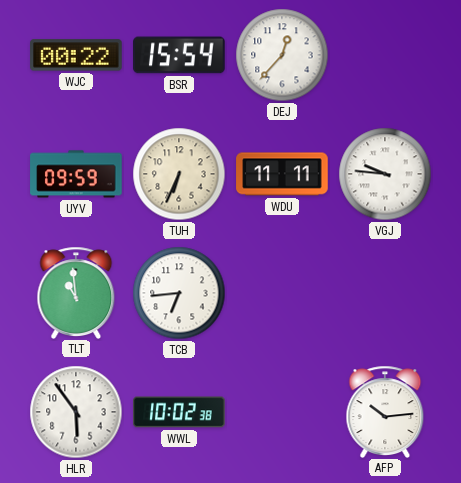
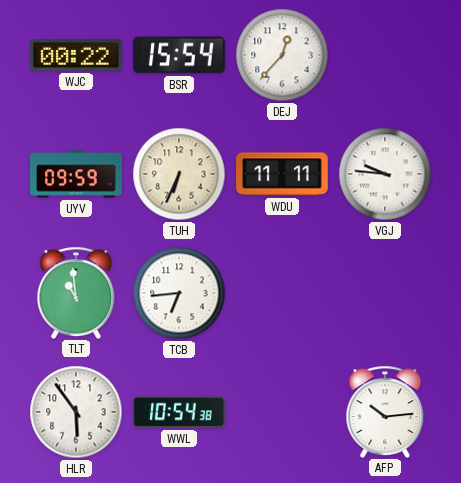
WWL: 10:02 -> 10:54 (179, 412)
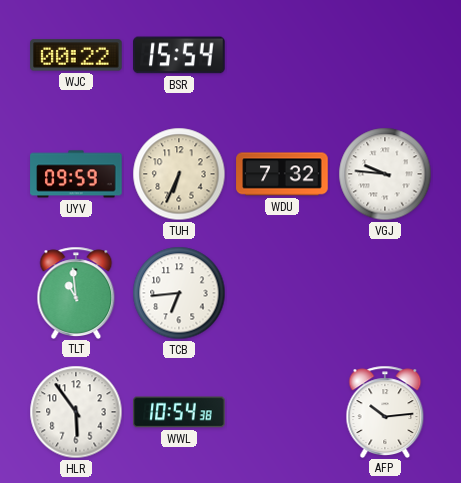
DEJ: 12:37 -> none (282, 55)
WDU: 11:11 -> 7:32 (282, 174)
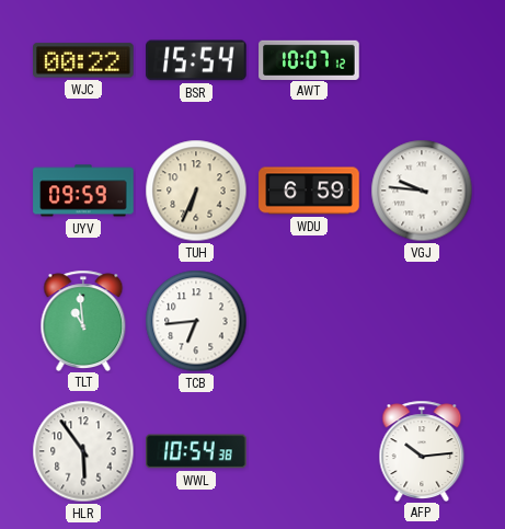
AWT: none -> 10:07 (309, 59)
WDU: 7:32 -> 6:59 (309, 191)
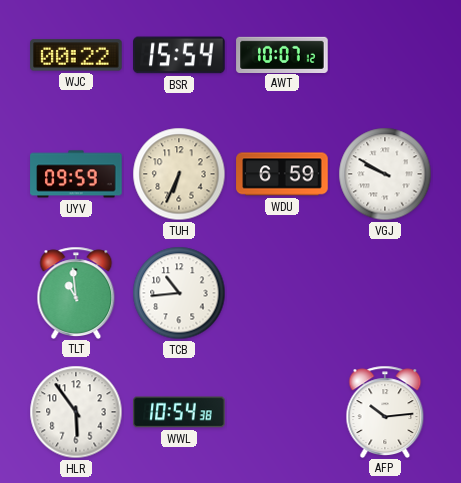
VGJ: 9:46 -> 9:50 (385, 174)
TCB: 6:44 -> 10:44 (179, 293)
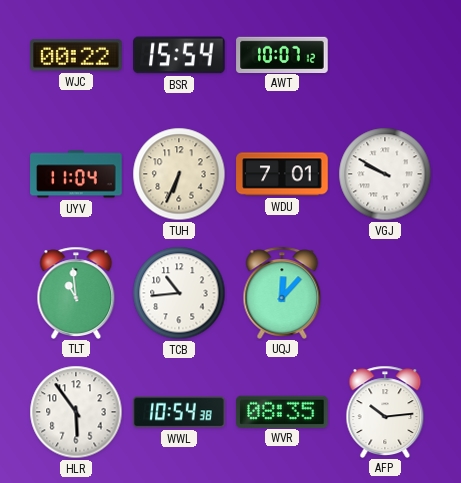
UYV: 09:59 -> 11:04 (76, 174)
WDU: 6:59 -> 7:01 (282, 174)
UQJ: none -> 12:07 (282, 292)
WVR: none -> 08:35 (282, 411)
